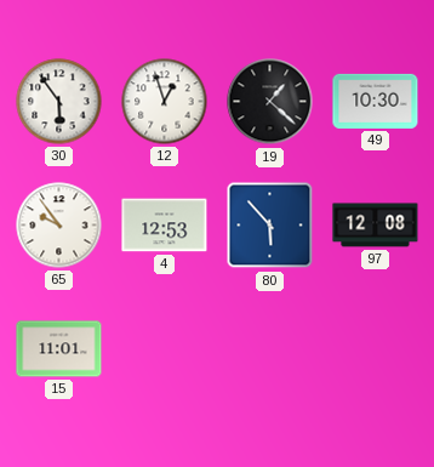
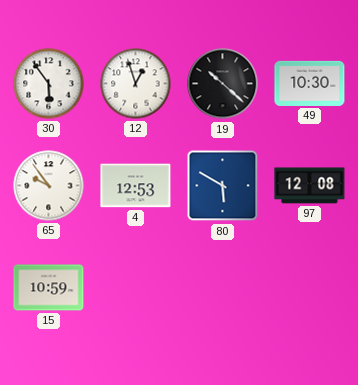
19: 1:22 -> 10:22 (223, 84)
80: 5:53 -> 5:50 (223, 186)
15: 11:01 -> 10:59 (49, 288)
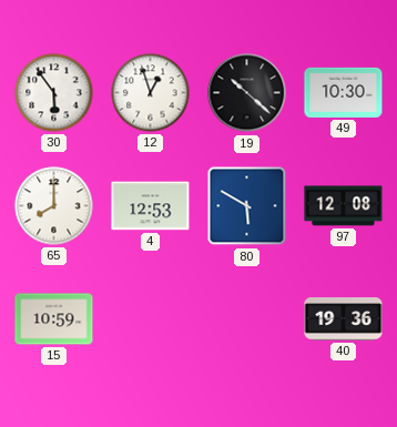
65: 9:54 -> 8:00 (54, 206)
40: none -> 19:36 (344, 319)
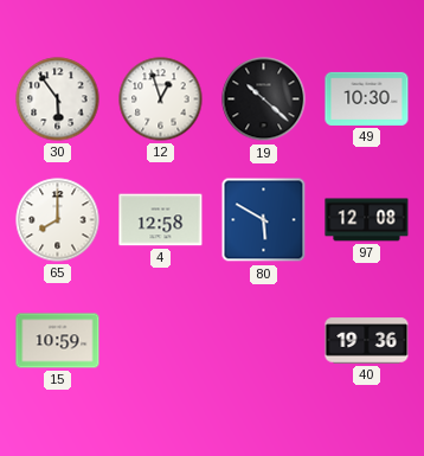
4: 12:53 -> 12:58 (161, 220)
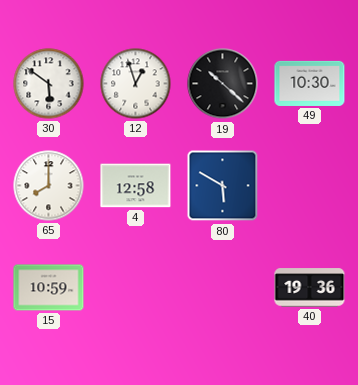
30: 5:54 -> 5:51 (49, 84)
97: 12:08 -> none (367, 220)
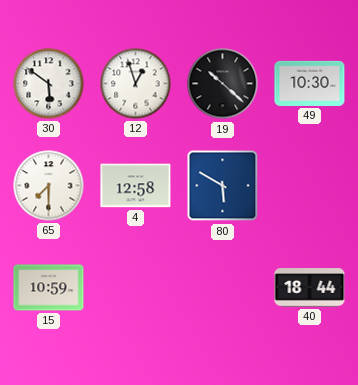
65: 8:00 -> 7:30 (49, 186)
40: 19:36 -> 18:44 (310, 288)
